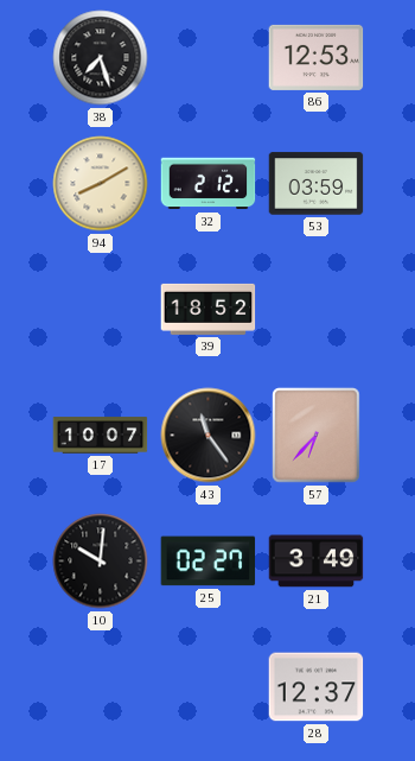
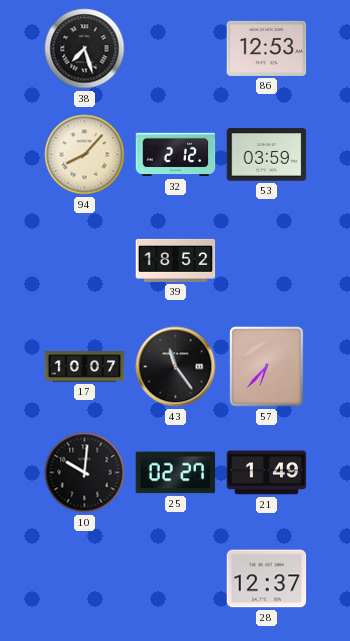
94: 8:10 -> 8:07 (85, 155)
21: 3:49 -> 1:49 (267, 473)
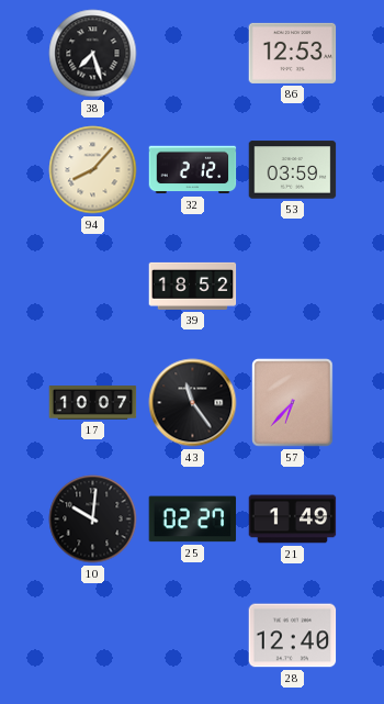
28: 12:37 -> 12:40 (293, 636)
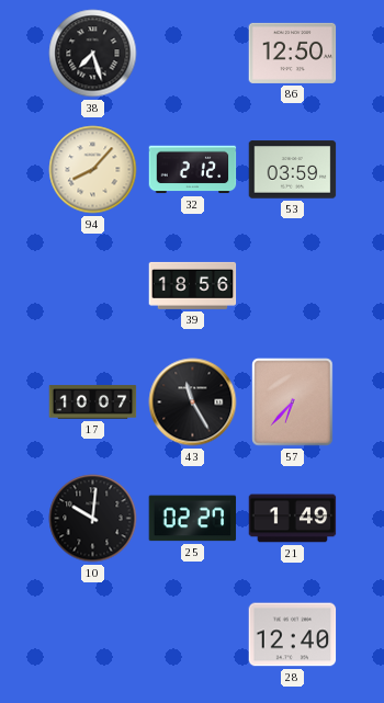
86: 12:53 -> 12:50 (293, 53)
39: 18:52 -> 18:56 (193, 285)
43: 11:24 -> 11:25 (193, 402)
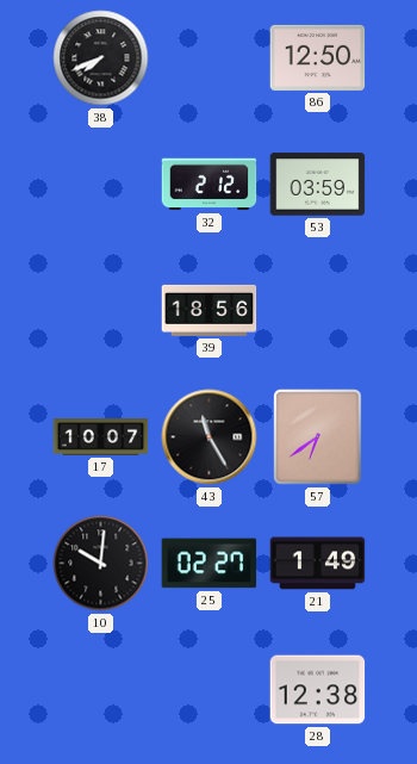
38: 7:27 -> 7:41 (101, 58)
94: 8:07 -> none (93, 170)
57: 6:37 -> 6:39 (318, 437)
28: 12:40 -> 12:38 (318, 690)
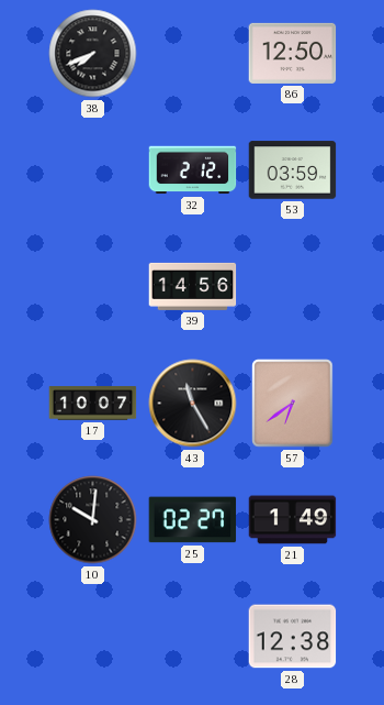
39: 18:56 -> 14:56 (193, 286)
